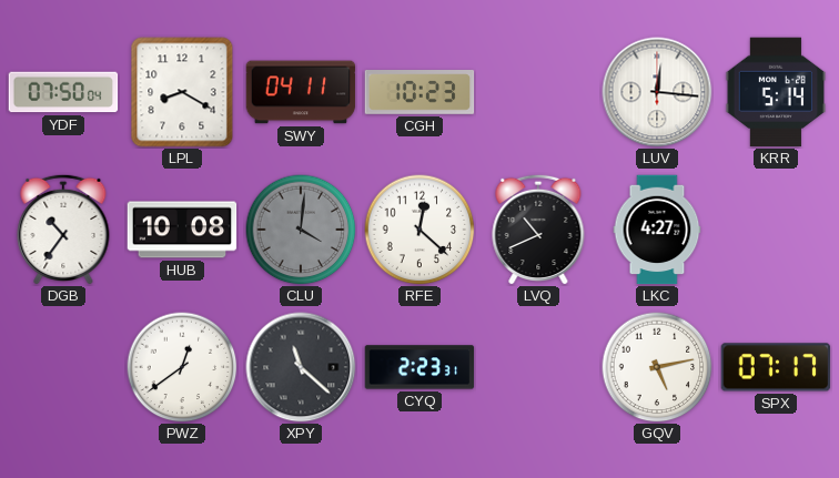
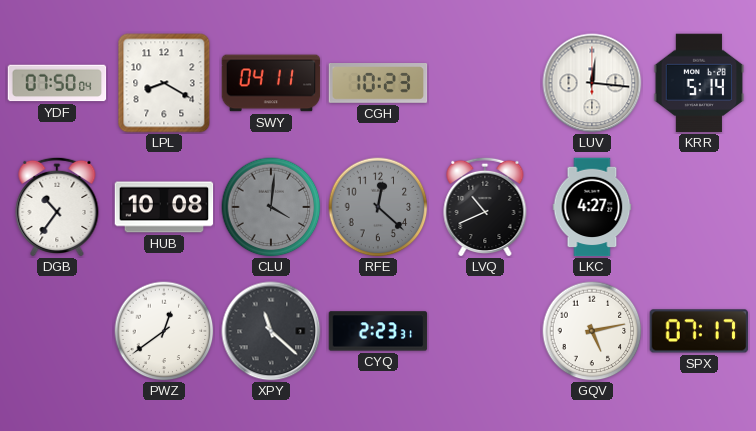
RFE dial: white -> grey (378, 207)
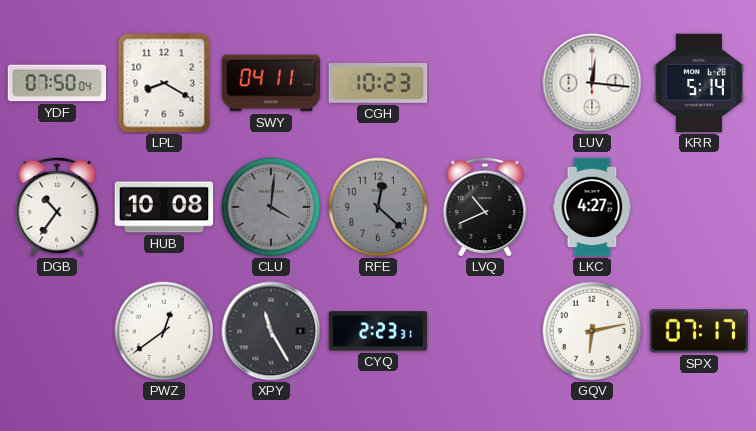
XPY: 11:22 -> 11:25 (271, 331)
GQV: 5:13 -> 6:13 (592, 331)
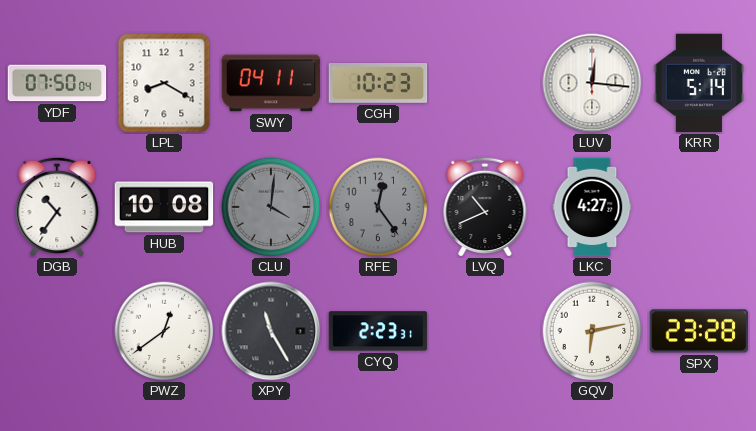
RFE: 12:22 -> 12:24 (378, 207)
SPX: 07:17 -> 23:28 (699, 331)
